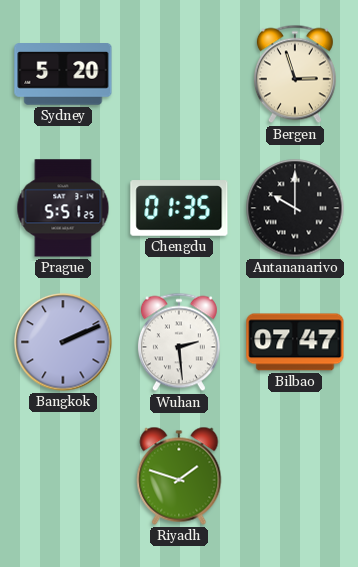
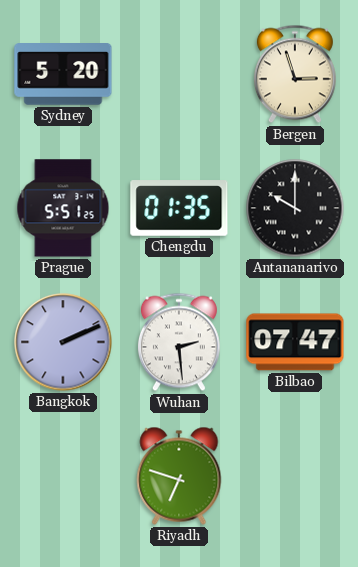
Riyadh: 1:48 -> 6:48 (179, 476)
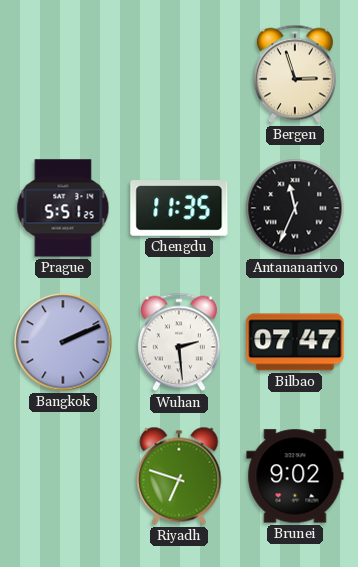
Sydney: 5:20 -> none (63, 74)
Chengdu: 01:35 -> 11:35 (179, 208)
Antananarivo: 10:00 -> 11:34 (295, 208)
Brunei: none -> 9:02 (295, 476)
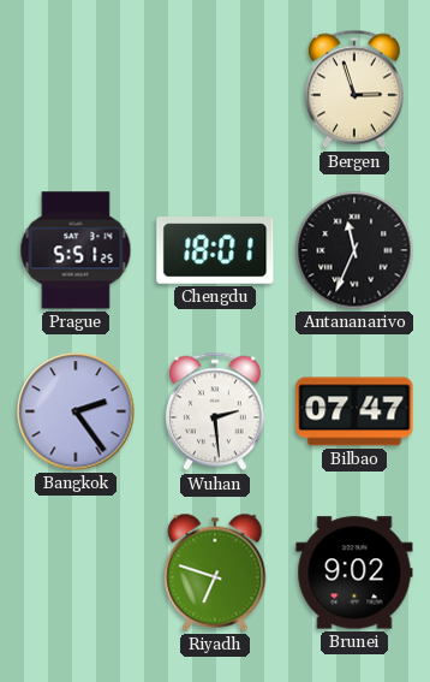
Chengdu: 11:35 -> 18:01 (215, 250)
Bangkok: 2:11 -> 2:24 (76, 411)
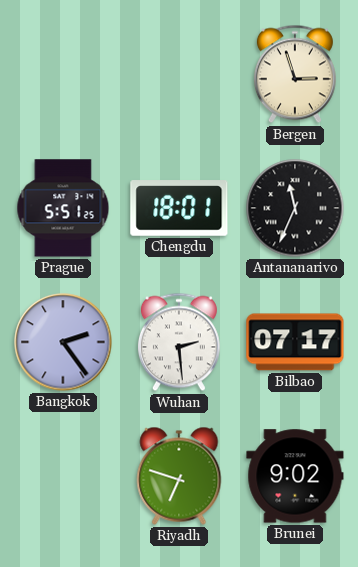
Bilbao: 07:47 -> 07:17 (295, 342)
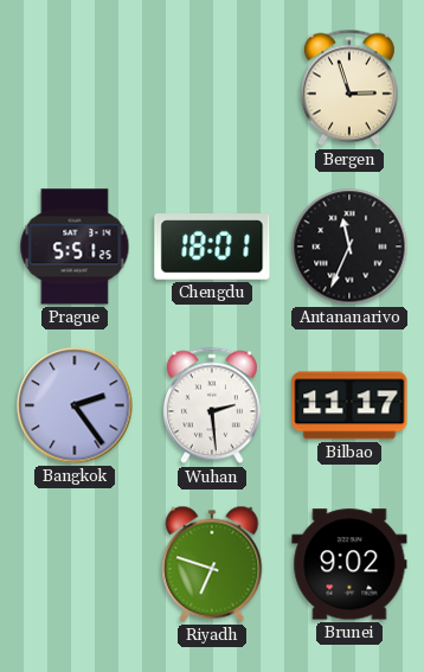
Bilbao: 07:17 -> 11:17 (349, 405)
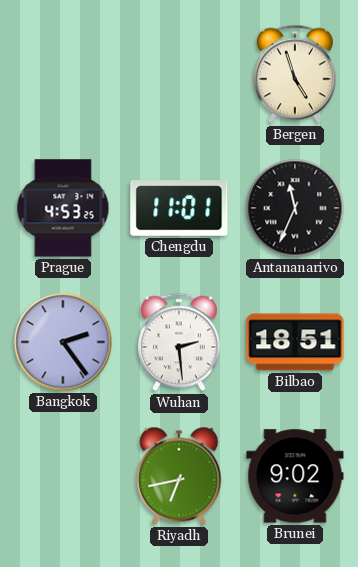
Bergen: 2:57 -> 4:57 (295, 74)
Prague: 5:51 -> 4:53 (63, 208)
Chengdu: 18:01 -> 11:01 (179, 208)
Bilbao: 11:17 -> 18:51 (295, 342)
Riyadh: 6:48 -> 6:43 (179, 476)
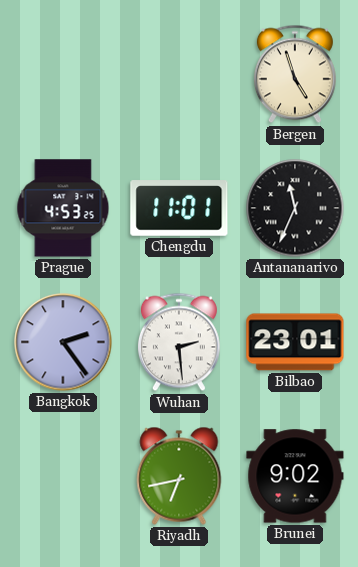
Bilbao: 18:51 -> 23:01 (295, 342)
